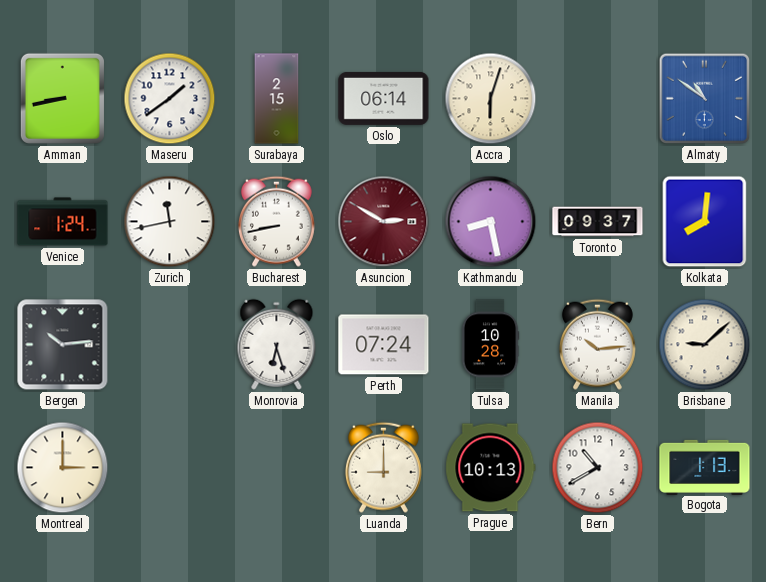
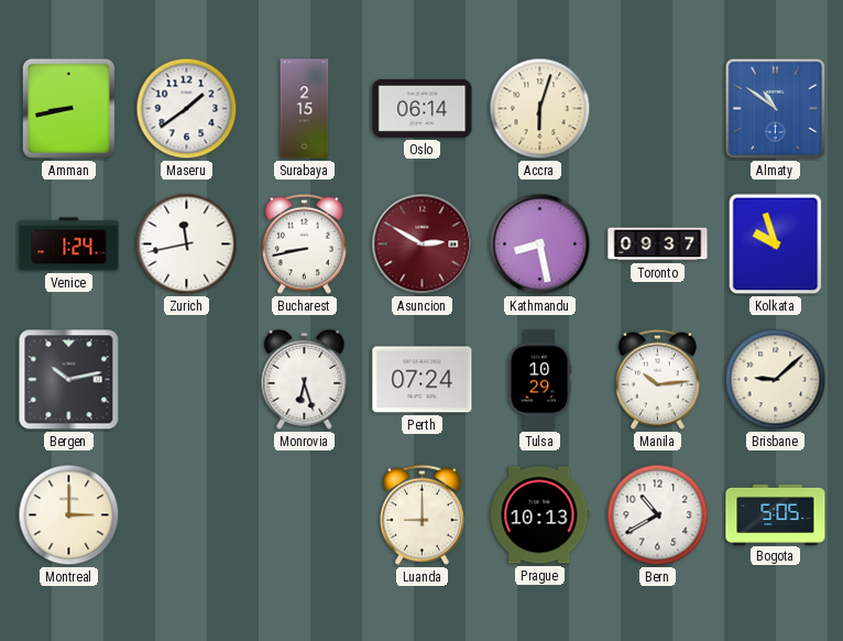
Kolkata: 8:01 -> 9:57 (776, 245)
Bergen: 10:14 -> 10:13 (69, 380)
Tulsa: 10:28 -> 10:29 (539, 380)
Bogota: 1:13 -> 5:05 (776, 514)
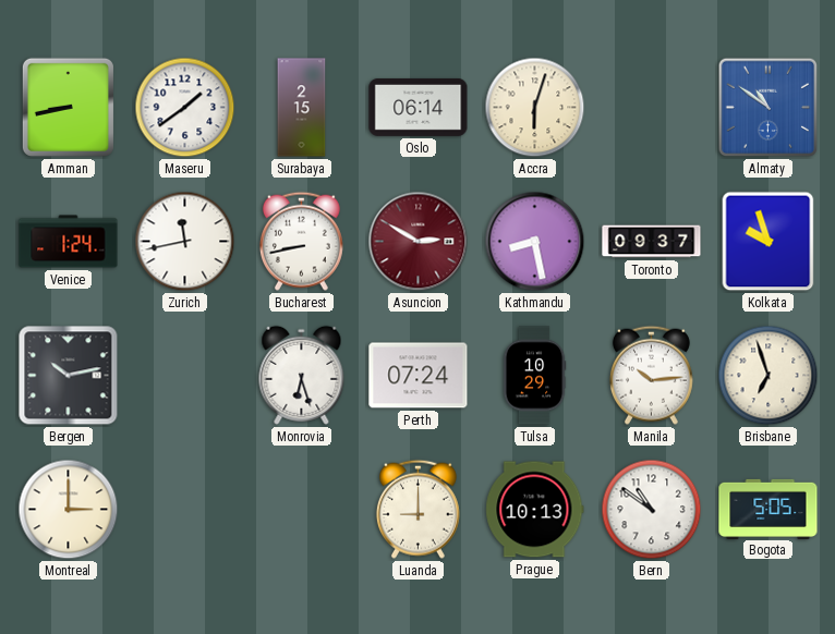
Brisbane: 9:08 -> 6:57 (769, 376)
Bern: 10:40 -> 10:51 (652, 510)
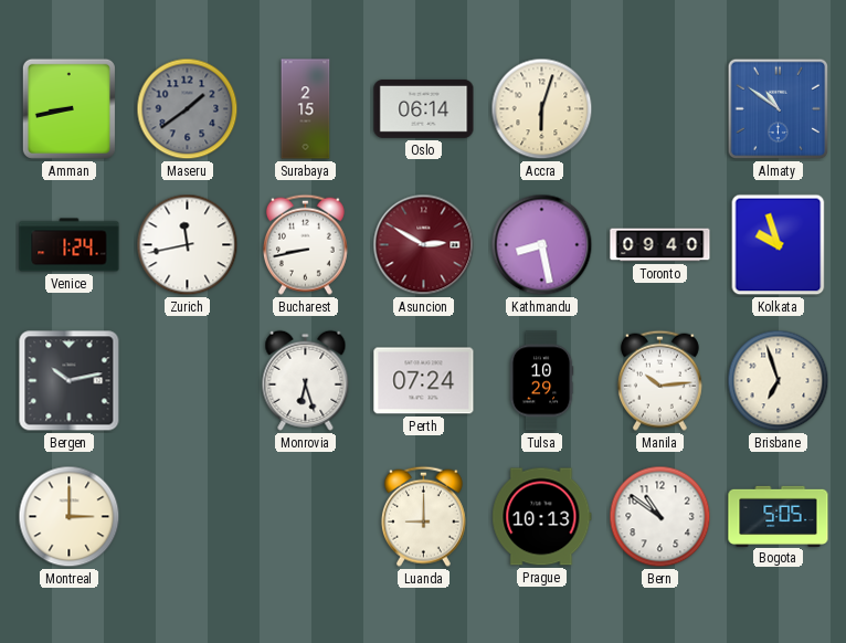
Maseru dial: white -> grey (188, 109)
Toronto: 09:37 -> 09:40 (660, 245)
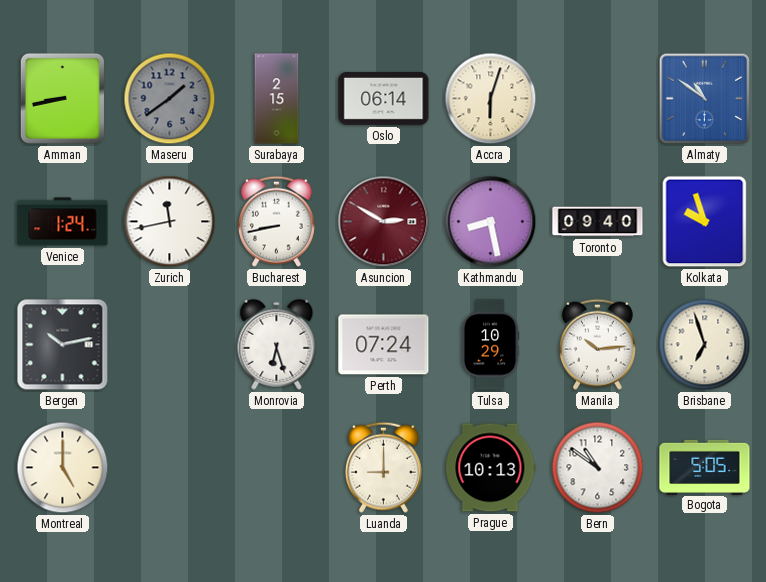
Montreal: 3:00 -> 5:00 (63, 468)
